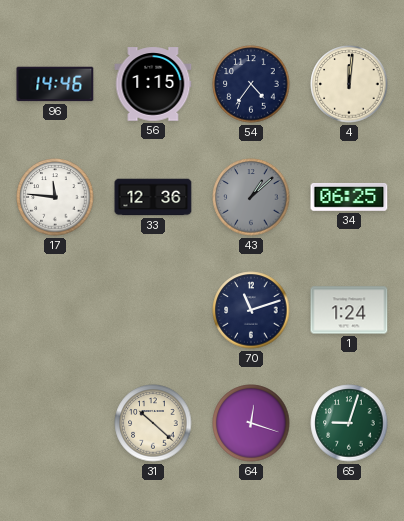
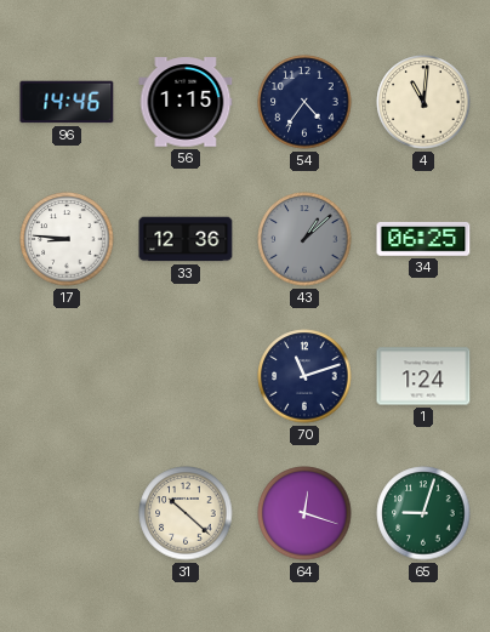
4: 12:01 -> 11:01 (423, 102)
17: 11:46 -> 8:46 (67, 239)
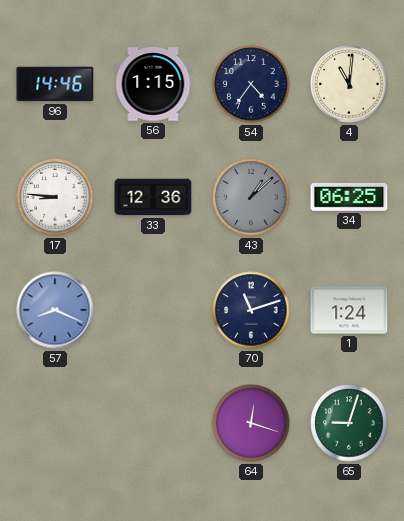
57: none -> 8:19 (55, 310)
31: 10:22 -> none (186, 513)
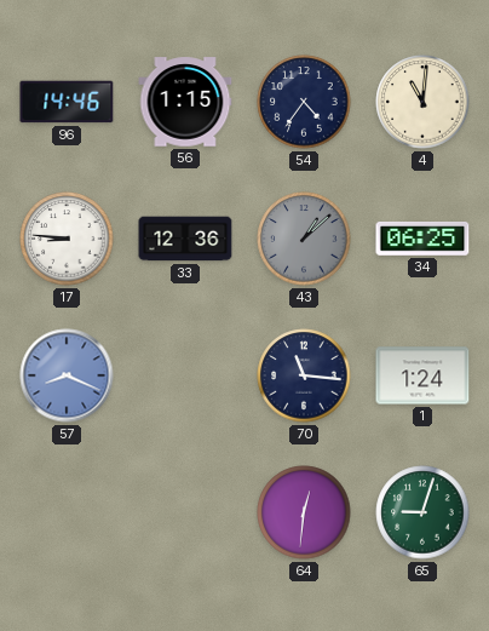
70: 11:12 -> 11:16 (304, 375)
64: 12:18 -> 12:31 (304, 512)
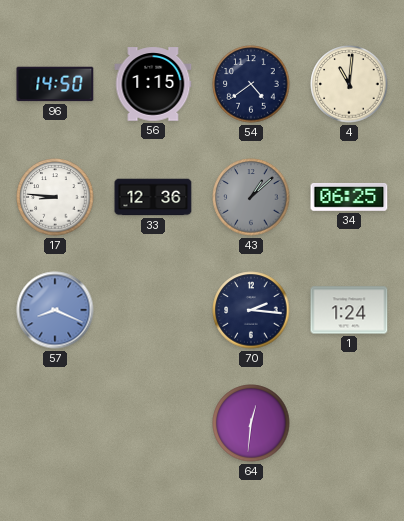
96: 14:46 -> 14:50 (55, 84)
54: 4:36 -> 4:39 (251, 84)
70: 11:16 -> 2:16 (251, 310)
65: 9:03 -> none (422, 512)
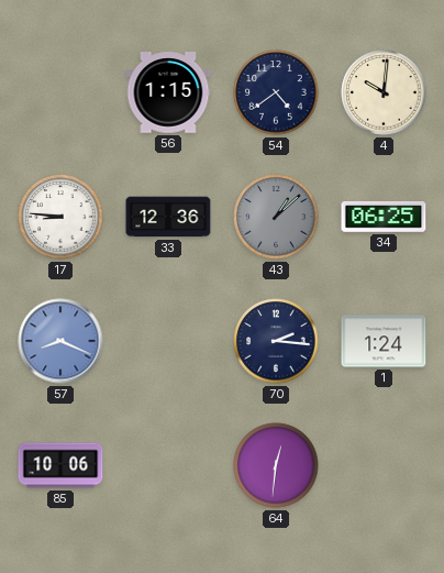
96: 14:50 -> none (55, 84)
4: 11:01 -> 10:01 (384, 92)
85: none -> 10:06 (60, 465)
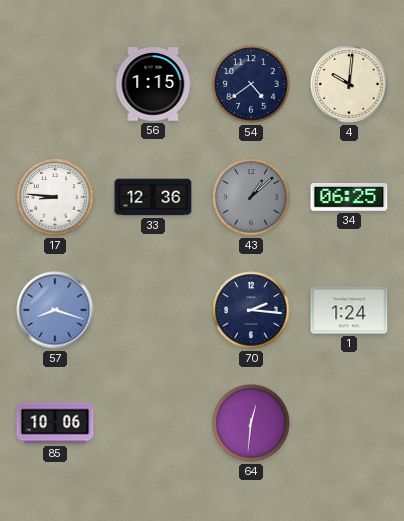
57: 8:19 -> 8:18 (55, 310)
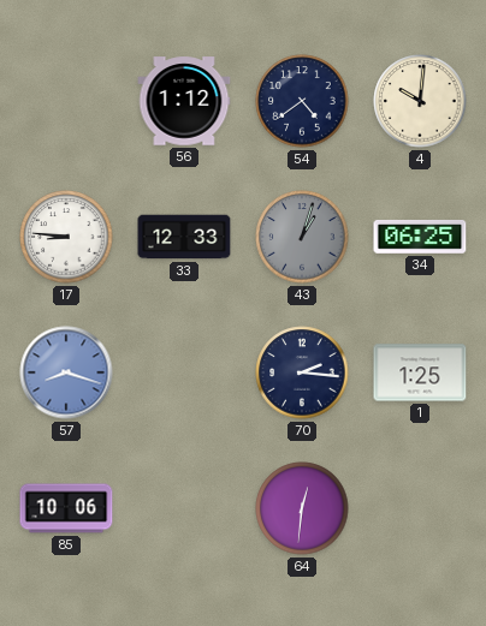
56: 1:15 -> 1:12 (184, 101)
33: 12:36 -> 12:33 (184, 237)
43: 1:08 -> 1:03 (302, 237)
1: 1:24 -> 1:25 (420, 372)
